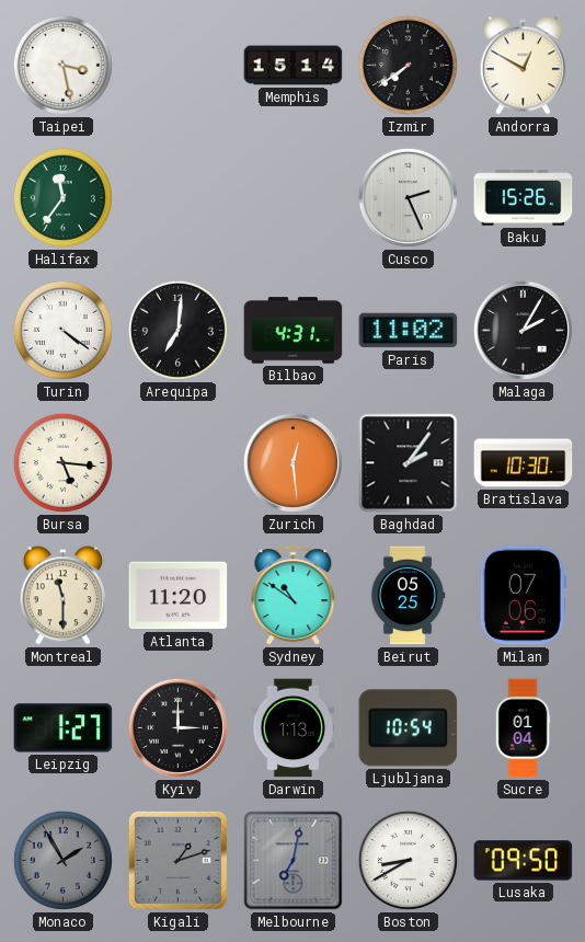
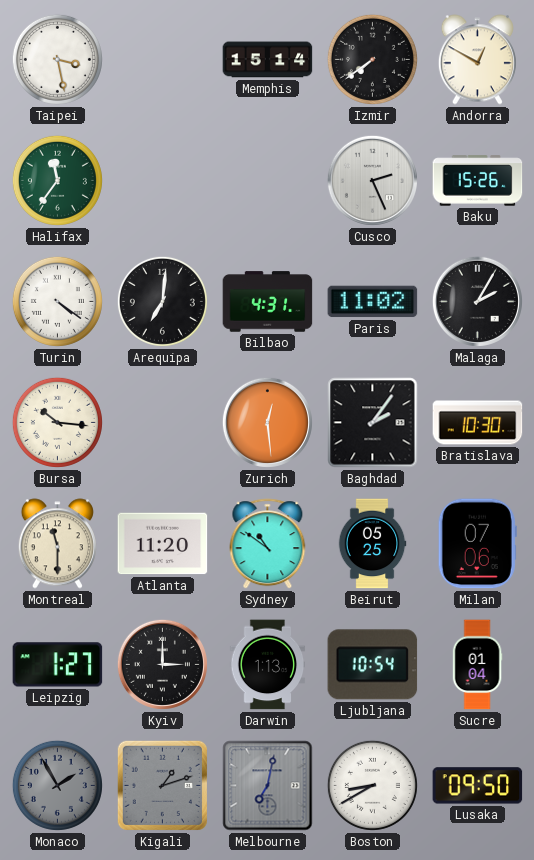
Bursa: 5:16 -> 10:16 (57, 422)
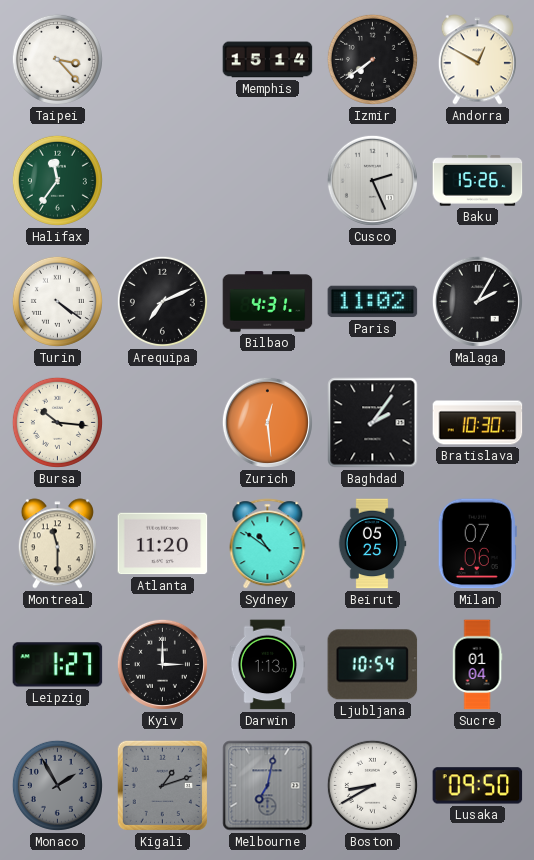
Taipei: 3:28 -> 3:23 (57, 59)
Arequipa: 7:01 -> 7:11 (162, 301)
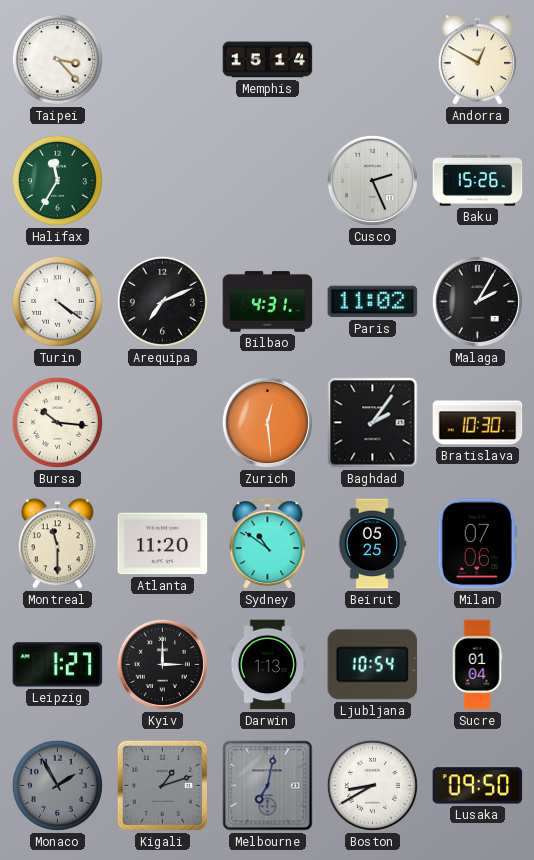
Izmir: 7:39 -> none (372, 59)
Halifax: 11:36 -> 11:35 (57, 180)
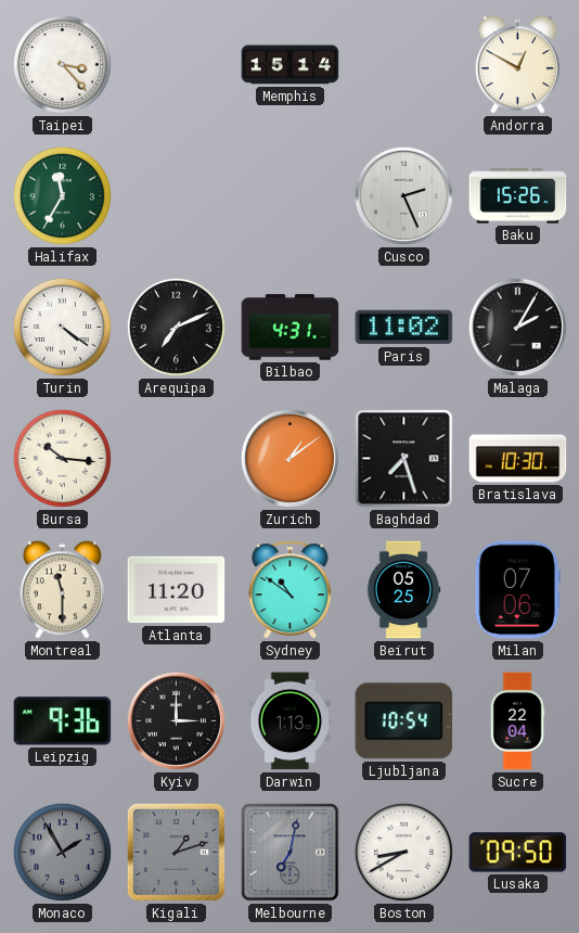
Zurich: 12:29 -> 1:09 (289, 458)
Baghdad: 2:06 -> 7:27 (404, 459)
Leipzig: 1:27 -> 9:36 (63, 721)
Sucre: 01:04 -> 22:04 (517, 721)
